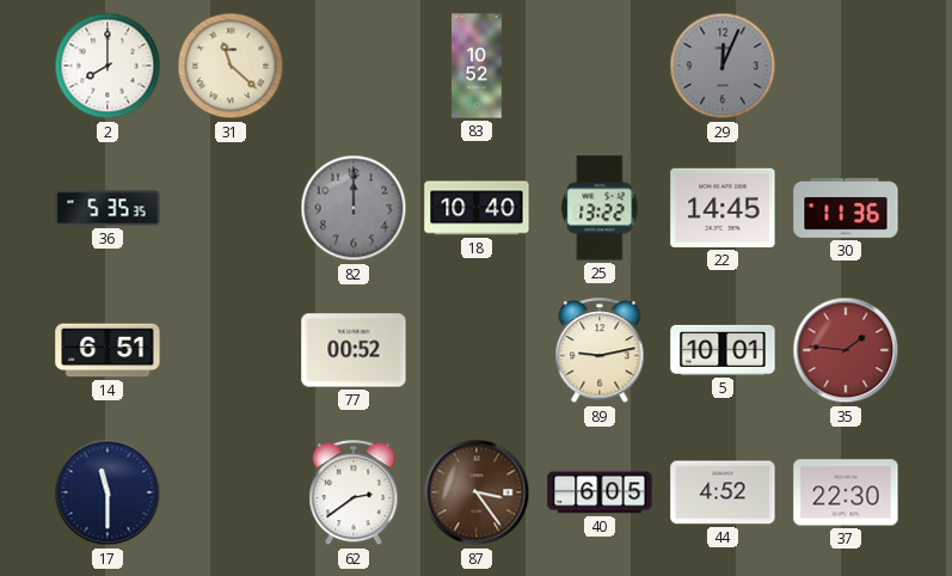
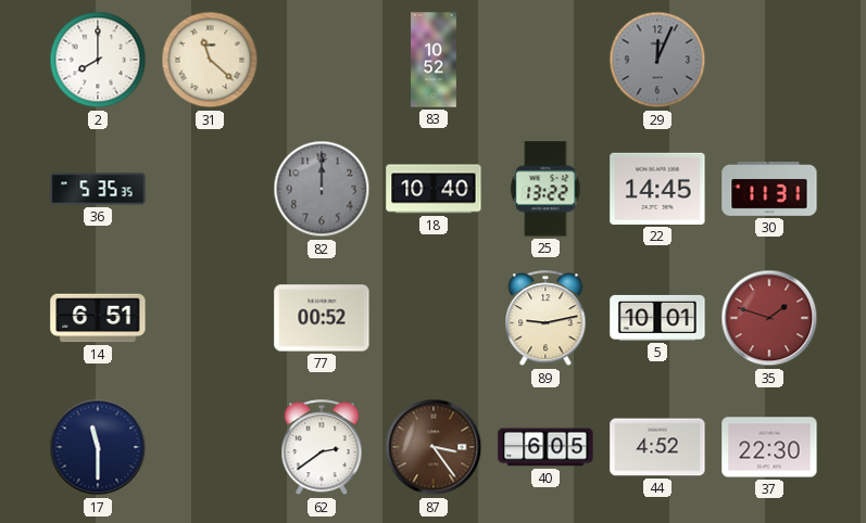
30: 11:36 -> 11:31 (769, 189)
35: 1:46 -> 1:48 (769, 318)
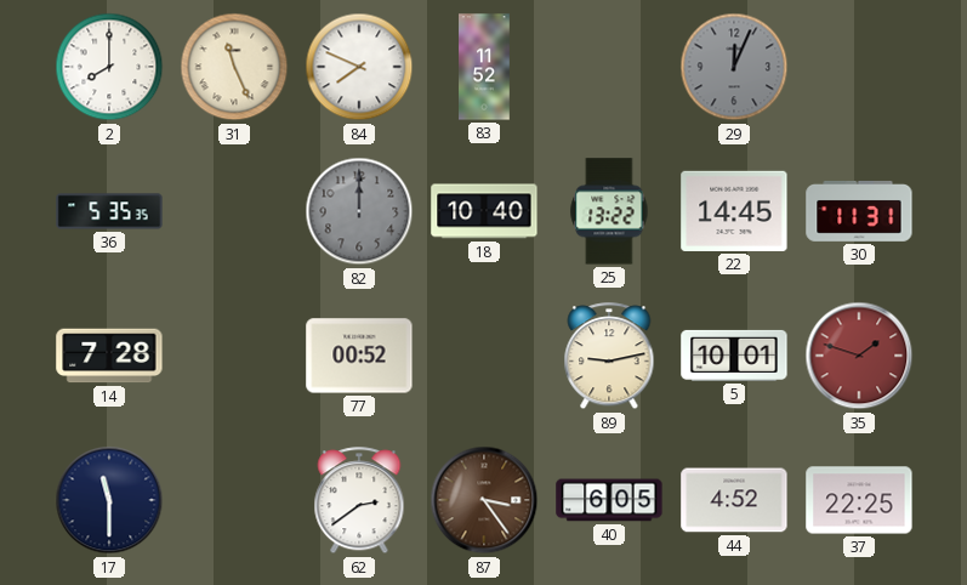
31: 11:22 -> 11:26 (234, 67)
84: none -> 7:49 (359, 67)
83: 10:52 -> 11:52 (484, 67)
14: 6:51 -> 7:28 (109, 356)
37: 22:30 -> 22:25 (859, 500)
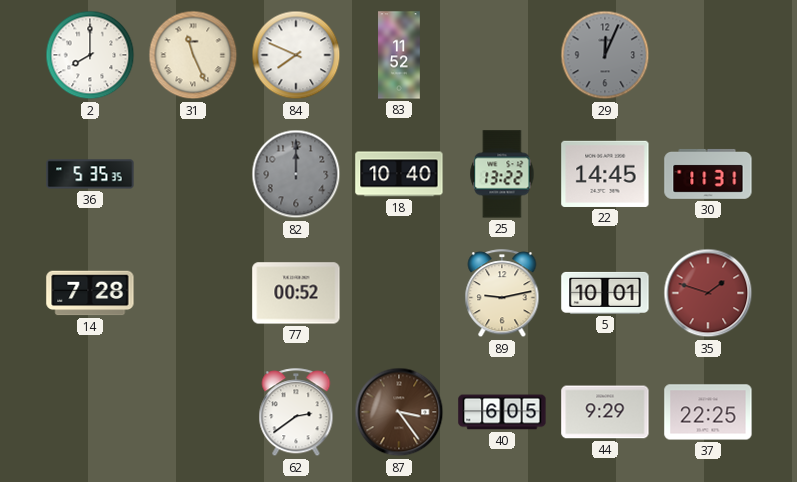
17: 11:30 -> none (109, 500)
44: 4:52 -> 9:29 (605, 412)
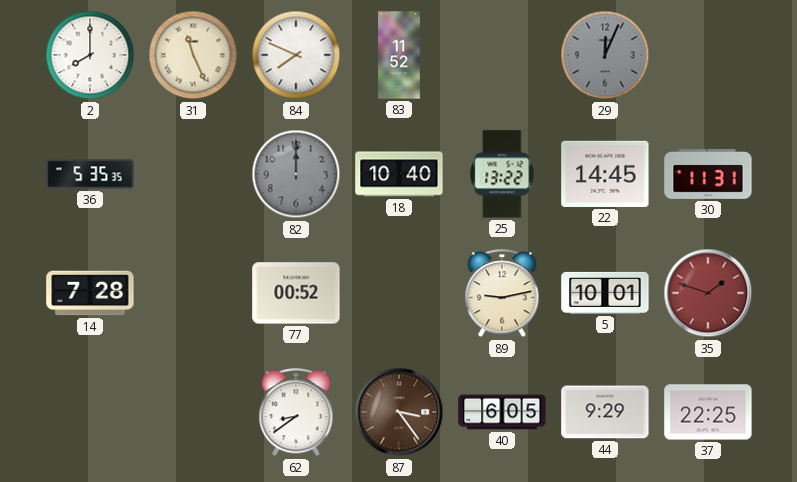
62: 2:39 -> 8:39 (296, 413)
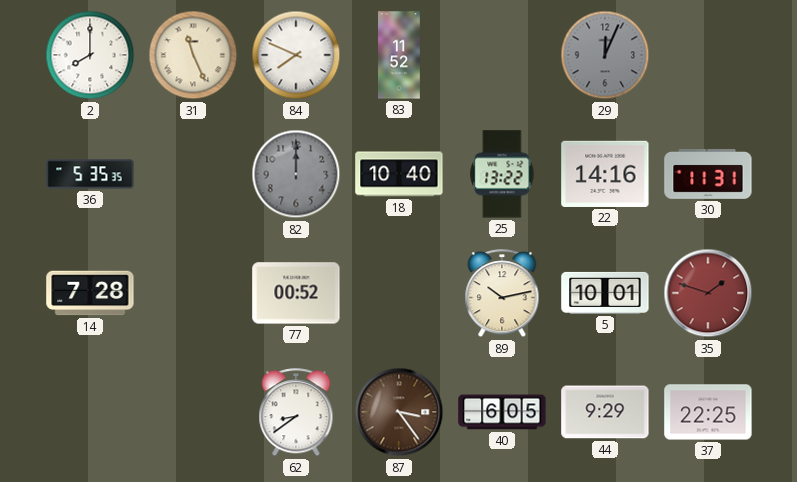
22: 14:45 -> 14:16 (605, 174)
89: 9:13 -> 10:13 (502, 294)
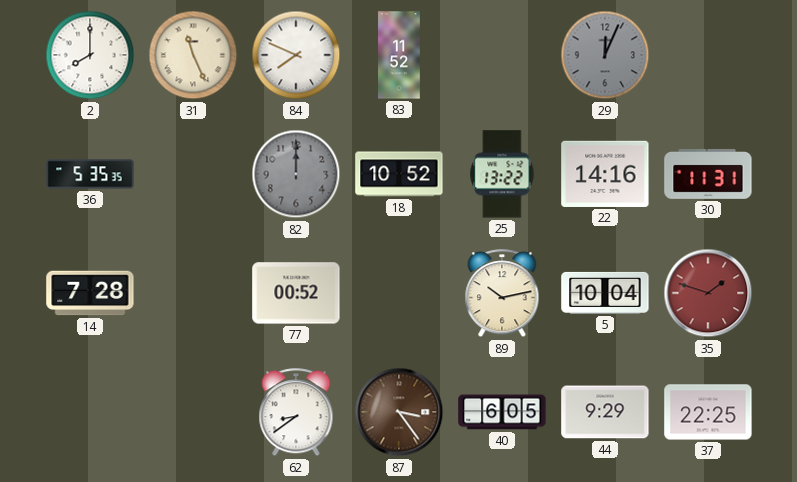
18: 10:40 -> 10:52 (399, 174)
5: 10:01 -> 10:04 (605, 293)
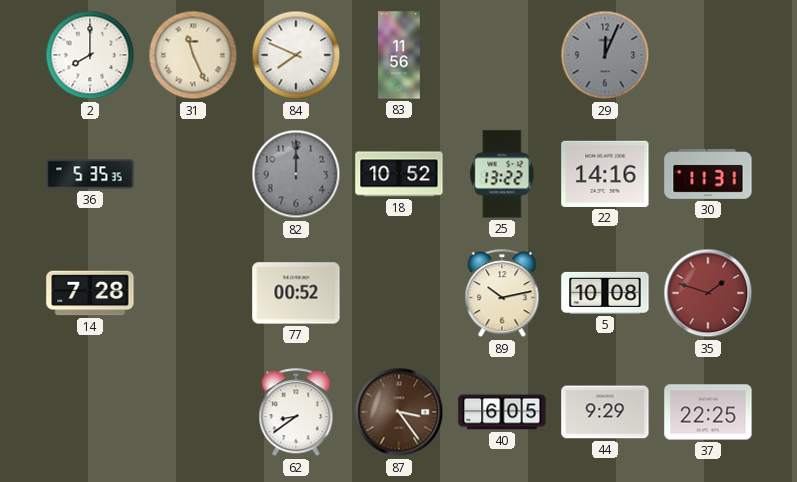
83: 11:52 -> 11:56 (399, 55)
5: 10:04 -> 10:08 (605, 293)
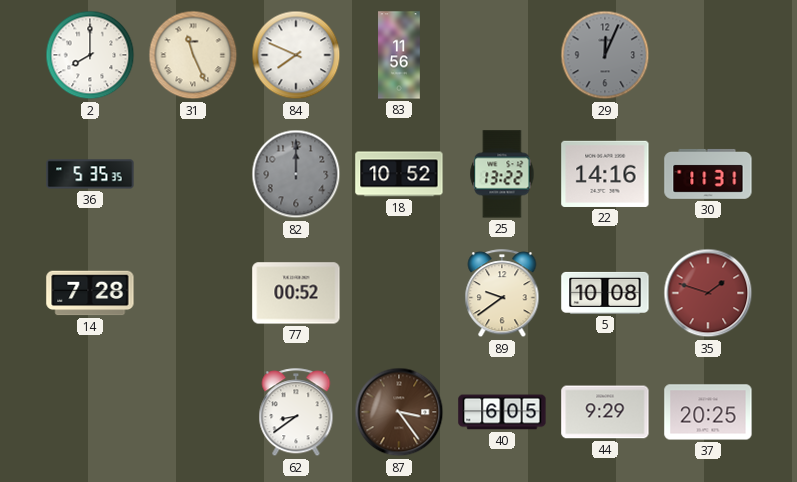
89: 10:13 -> 9:39 (502, 294)
37: 22:25 -> 20:25 (708, 412)
